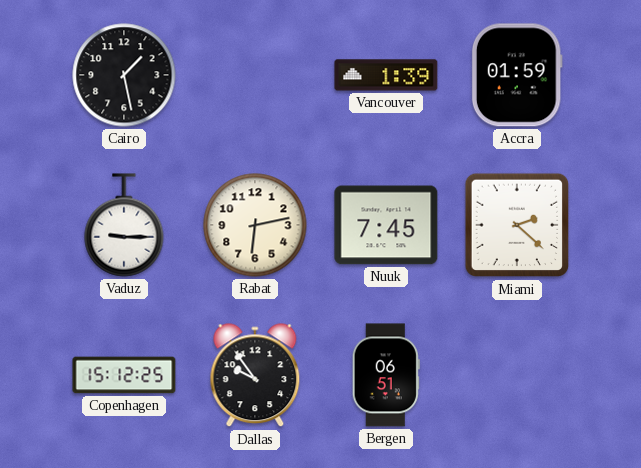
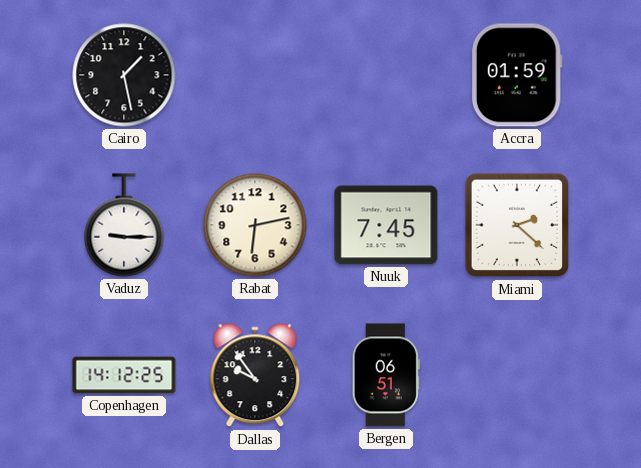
Vancouver: 1:39 -> none (386, 75)
Copenhagen: 15:12 -> 14:12 (124, 375)
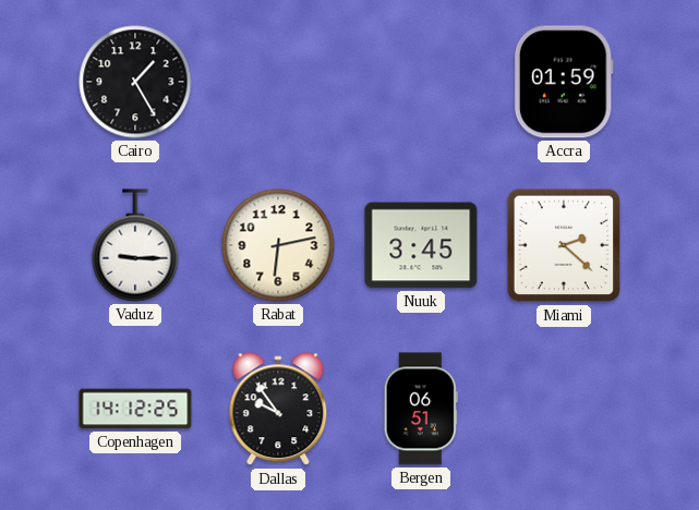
Cairo: 1:28 -> 1:25 (135, 82)
Nuuk: 7:45 -> 3:45 (421, 245)
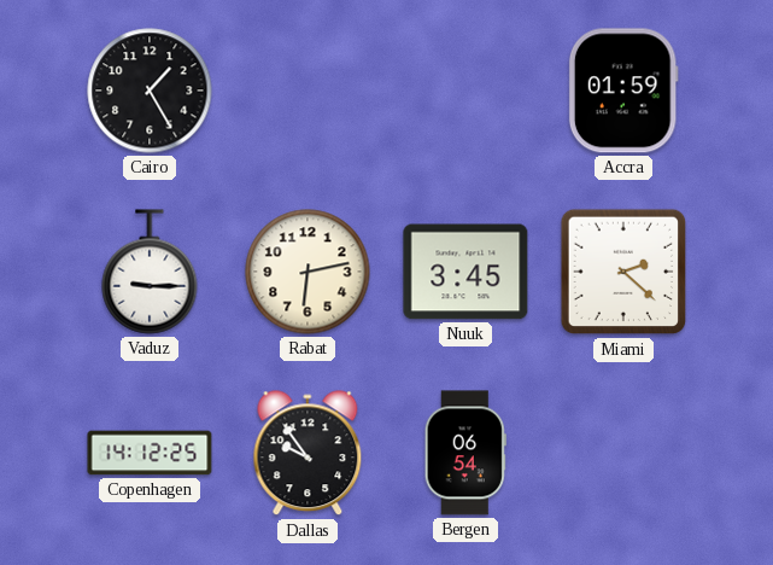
Bergen: 06:51 -> 06:54 (465, 453)
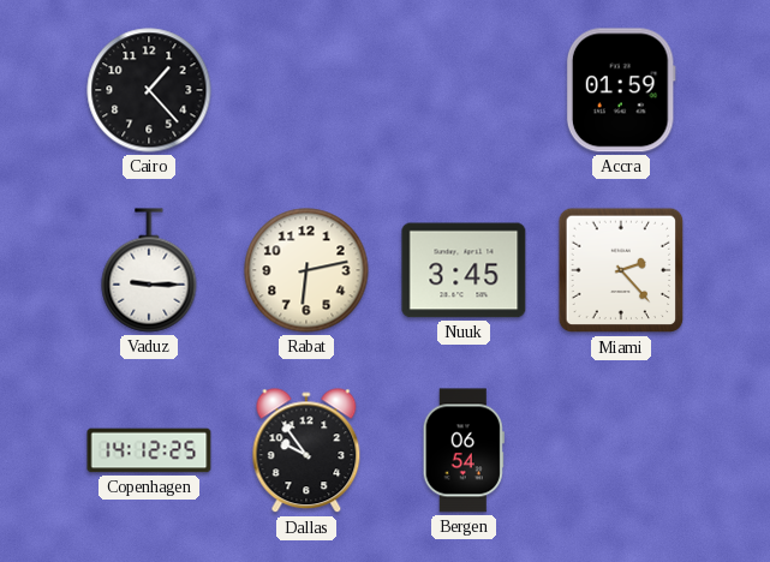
Cairo: 1:25 -> 1:23 (149, 90)
Miami: 2:22 -> 2:23 (621, 270)
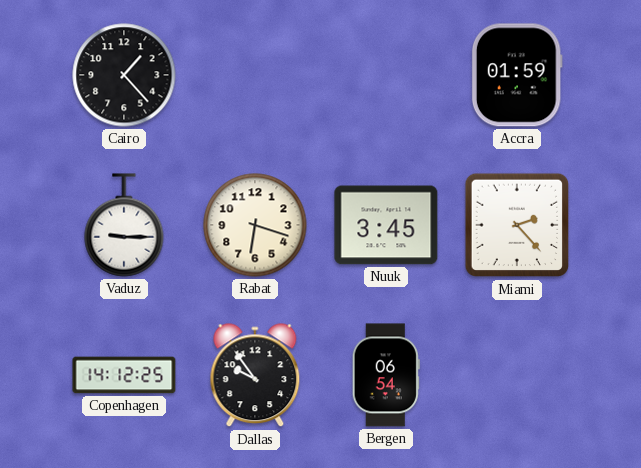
Rabat: 6:13 -> 6:18 (255, 225)
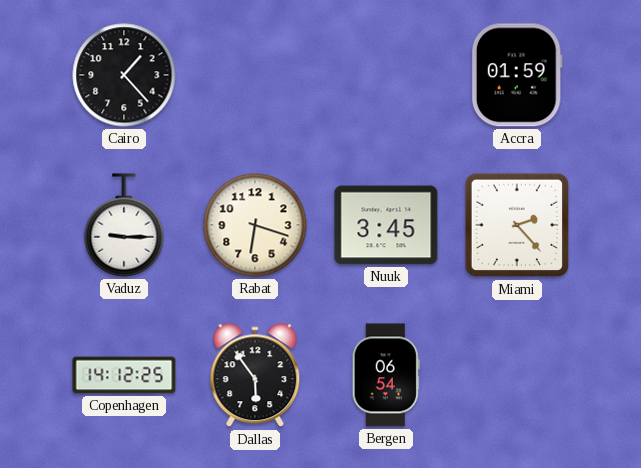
Dallas: 9:54 -> 5:54 (255, 376)
